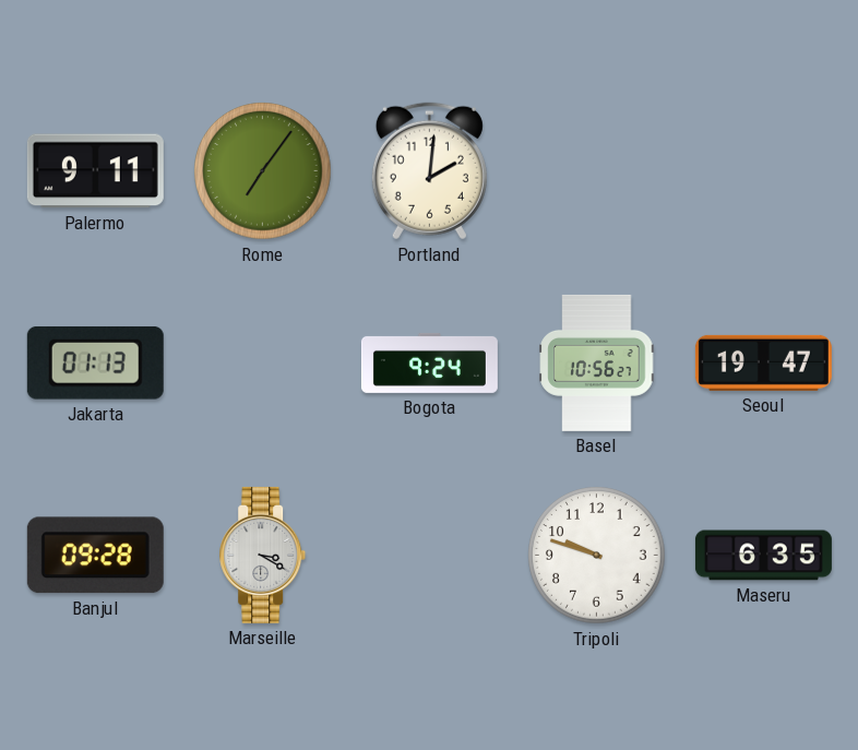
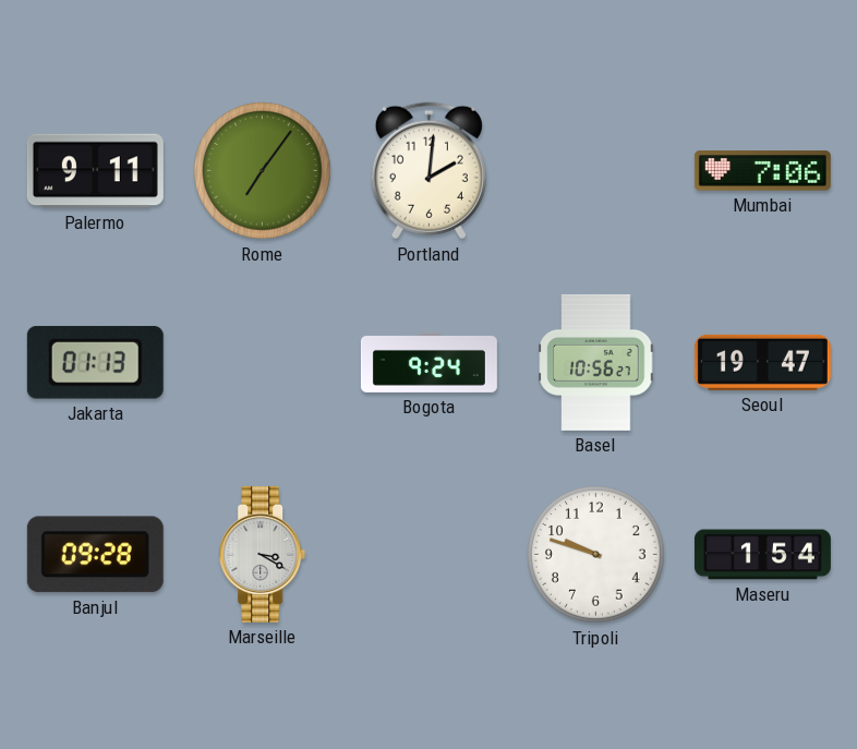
Mumbai: none -> 7:06 (762, 171)
Maseru: 6:35 -> 1:54 (762, 555)
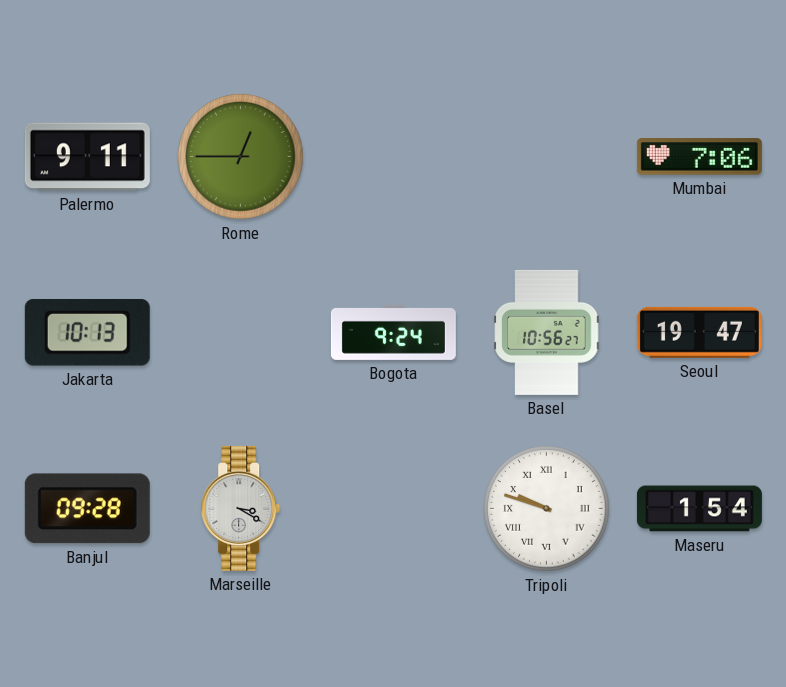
Rome: 7:06 -> 12:45 (241, 157)
Portland: 2:01 -> none (428, 171)
Jakarta: 01:13 -> 10:13 (87, 332)
Tripoli numerals: Arabic -> Roman (547, 509)
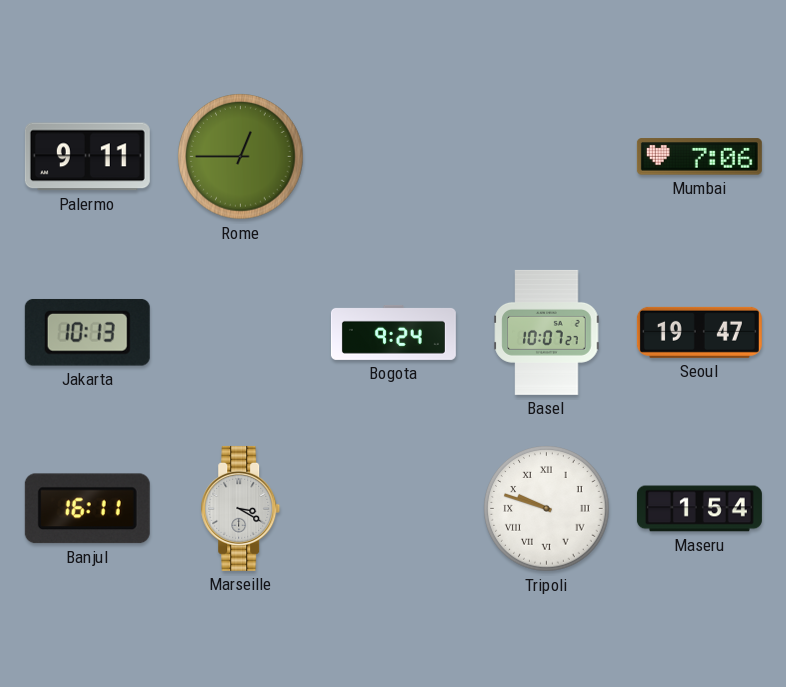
Basel: 10:56 -> 10:07 (547, 332)
Banjul: 09:28 -> 16:11 (87, 509)
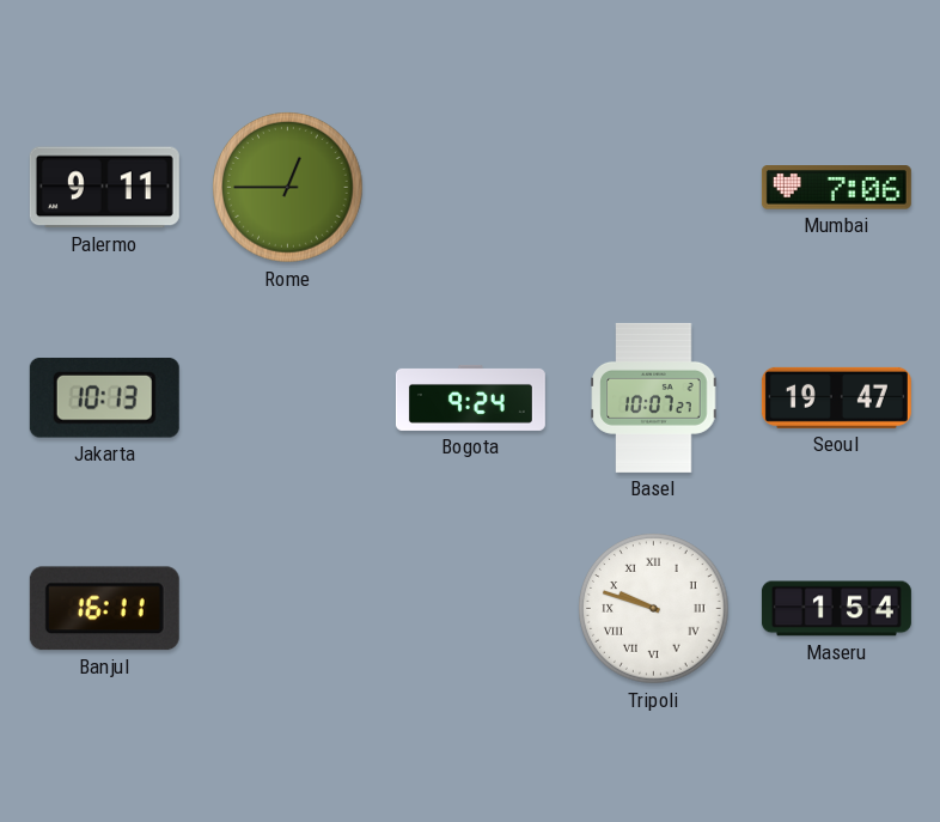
Marseille: 3:20 -> none (241, 508)
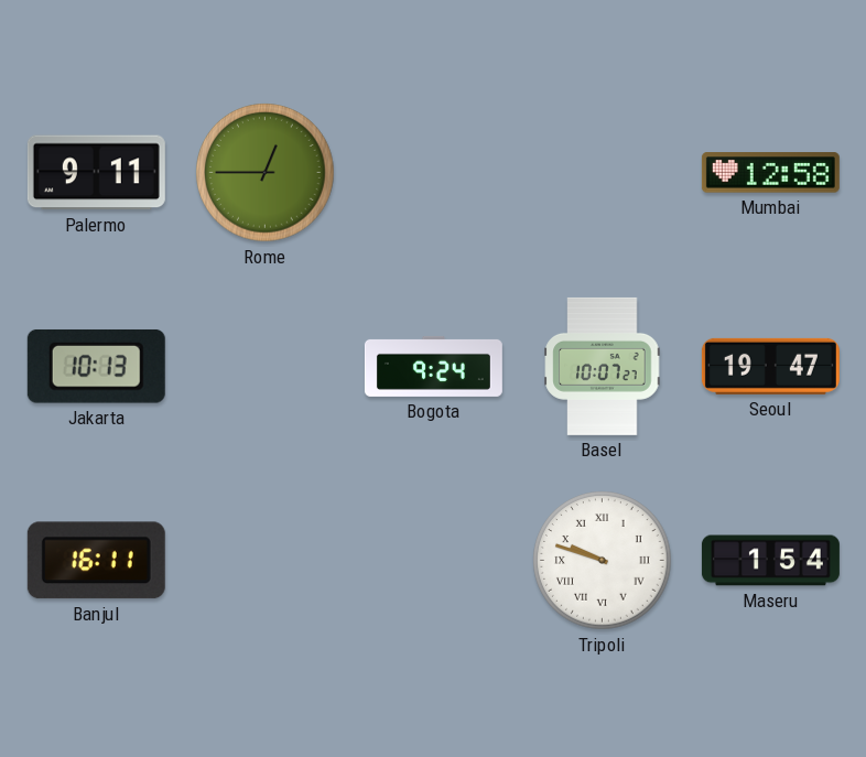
Mumbai: 7:06 -> 12:58 (770, 173)
